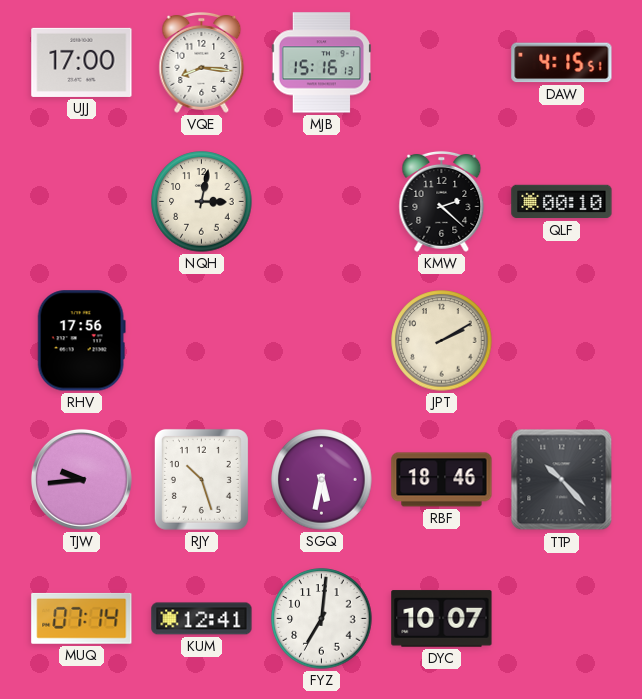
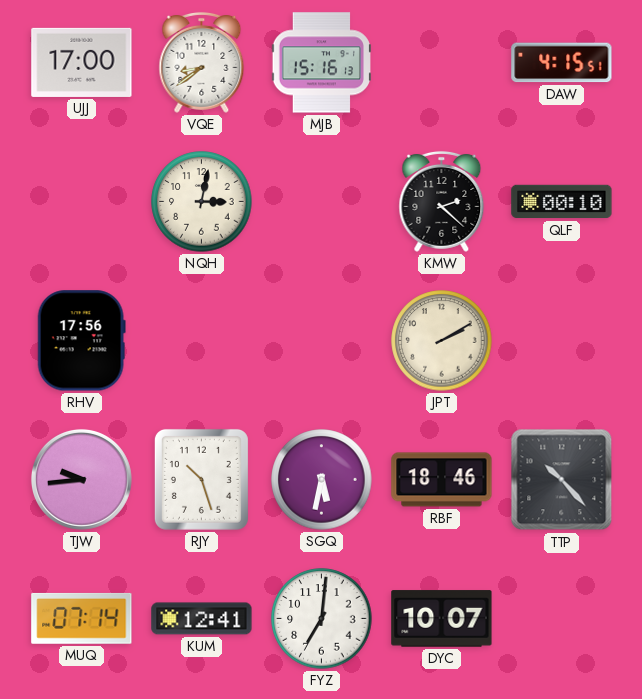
VQE: 8:16 -> 8:39 (202, 62)
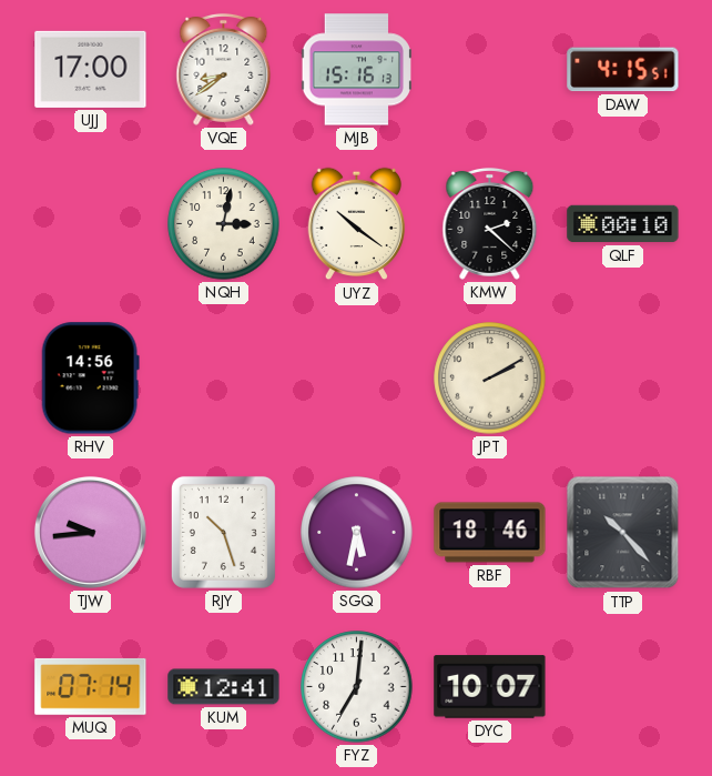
UYZ: none -> 10:21 (356, 224)
RHV: 17:56 -> 14:56 (90, 379)
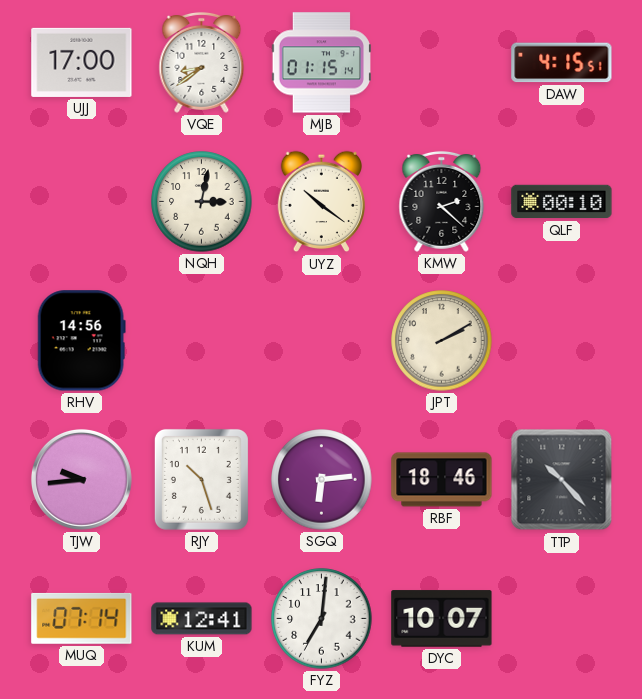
MJB: 15:16 -> 01:15 (321, 63)
SGQ: 5:32 -> 6:14 (322, 480)
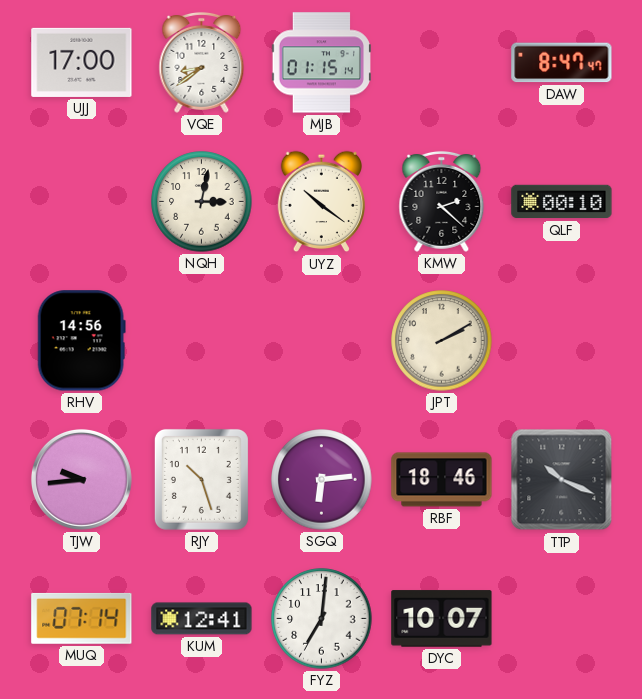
DAW: 4:15 -> 8:47 (562, 63)
TTP: 10:23 -> 10:19 (562, 480)
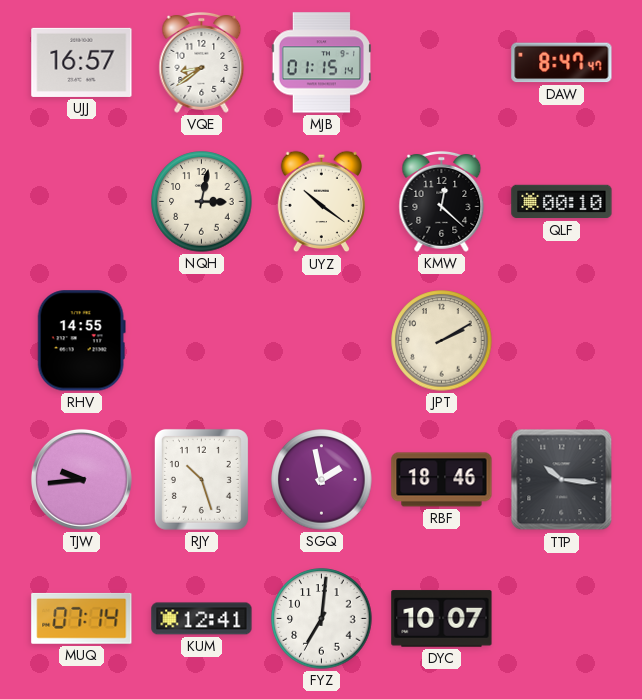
UJJ: 17:00 -> 16:57 (82, 62)
KMW: 2:22 -> 12:22 (442, 201)
RHV: 14:56 -> 14:55 (81, 341)
SGQ: 6:14 -> 1:58 (322, 480)
TTP: 10:19 -> 10:16 (562, 480)
